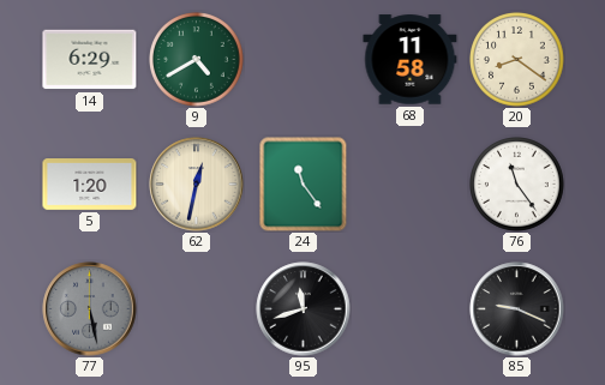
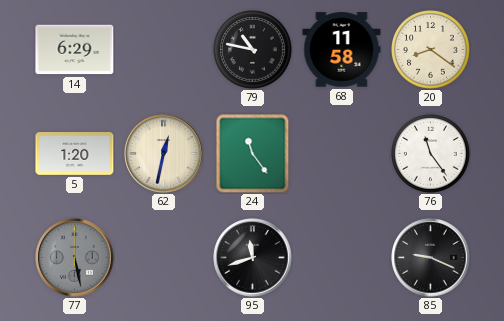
9: 4:40 -> none (197, 60)
79: none -> 10:47 (253, 50)
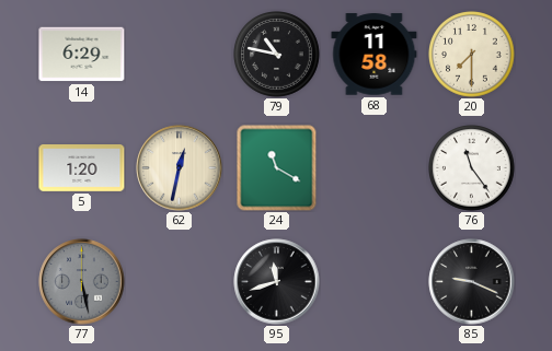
20: 8:21 -> 7:30 (472, 55)
24: 11:24 -> 11:20 (277, 168)
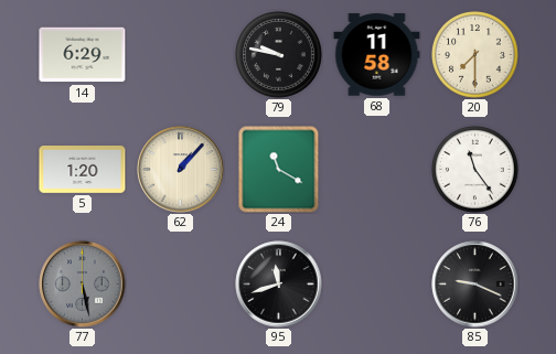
79: 10:47 -> 9:47 (279, 55)
62: 12:32 -> 1:07 (181, 170)
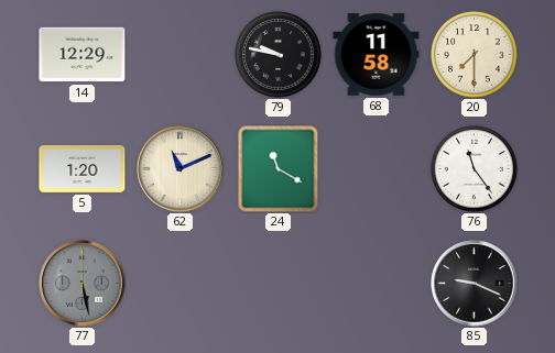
14: 6:29 -> 12:29 (83, 55)
62: 1:07 -> 11:11 (181, 169)
95: 11:42 -> none (279, 285)
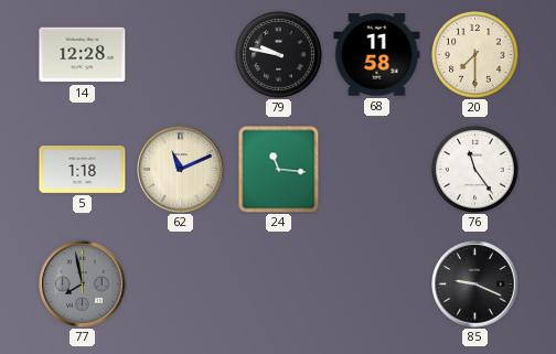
14: 12:29 -> 12:28 (83, 55)
5: 1:20 -> 1:18 (83, 170)
24: 11:20 -> 11:16 (279, 170)
77: 5:28 -> 7:58 (83, 285)
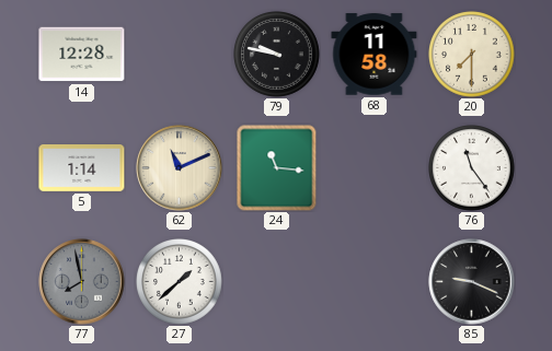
5: 1:18 -> 1:14 (82, 168)
27: none -> 1:38 (180, 282)
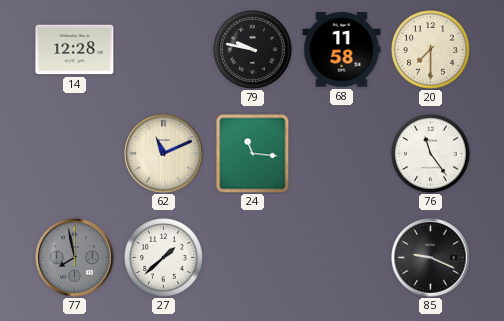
5: 1:14 -> none (82, 168)
